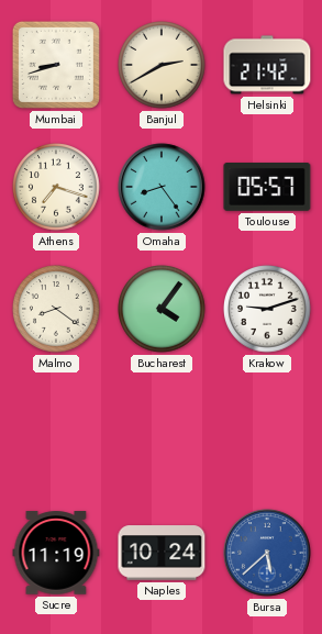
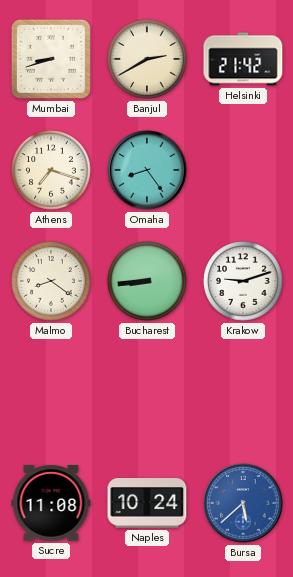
Toulouse: 05:57 -> none (267, 188)
Bucharest: 4:06 -> 8:44 (147, 281)
Sucre: 11:19 -> 11:08 (51, 503)
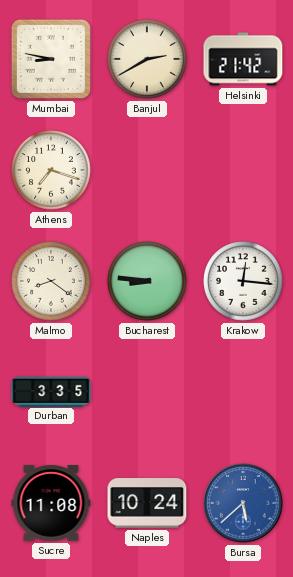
Mumbai: 8:42 -> 8:47 (51, 59)
Omaha: 8:24 -> none (147, 170)
Bucharest: 8:44 -> 8:46 (147, 281)
Krakow: 9:12 -> 12:16 (243, 281)
Durban: none -> 3:35 (51, 391)
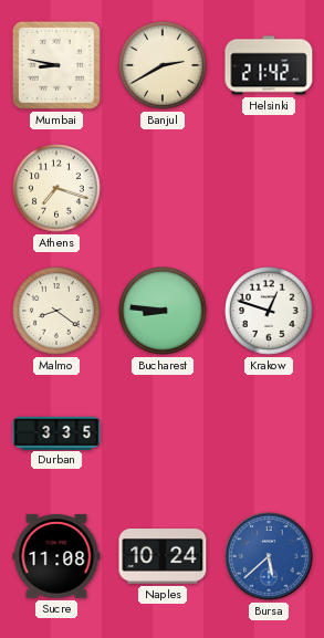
Krakow: 12:16 -> 12:48 (269, 311)
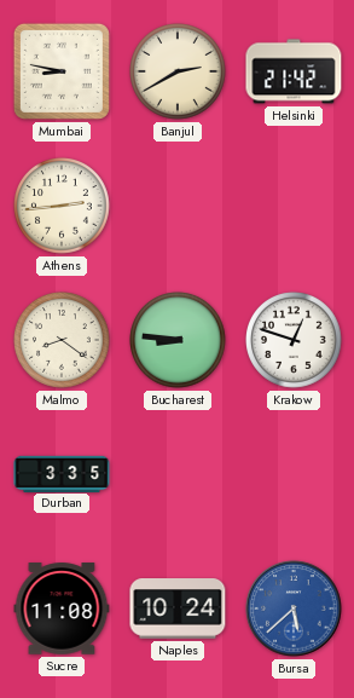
Athens: 7:18 -> 2:44 (62, 206)
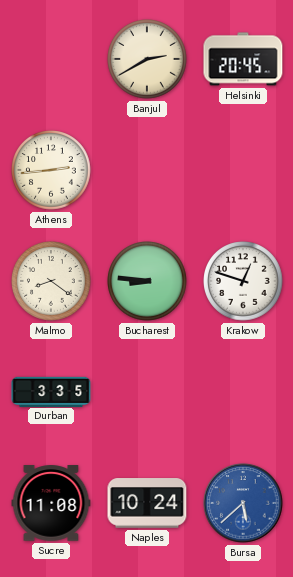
Mumbai: 8:47 -> none (62, 71)
Helsinki: 21:42 -> 20:45 (243, 59)
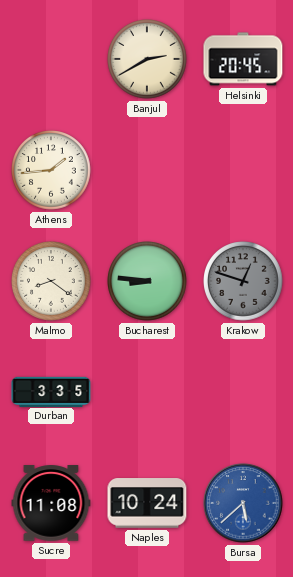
Athens: 2:44 -> 1:44 (51, 170)
Krakow dial: white -> grey (243, 281)
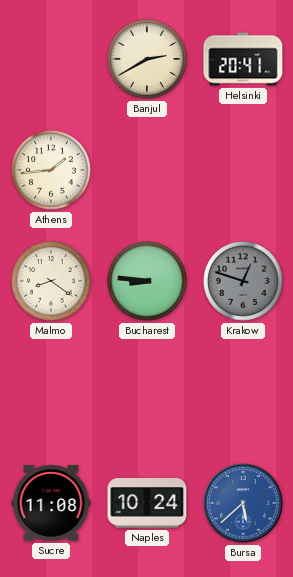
Helsinki: 20:45 -> 20:41 (243, 59)
Durban: 3:35 -> none (51, 391)
